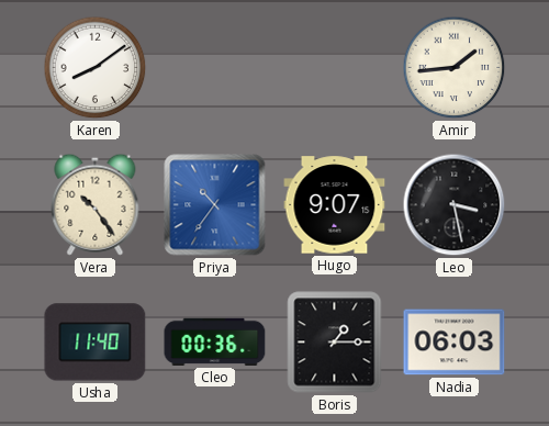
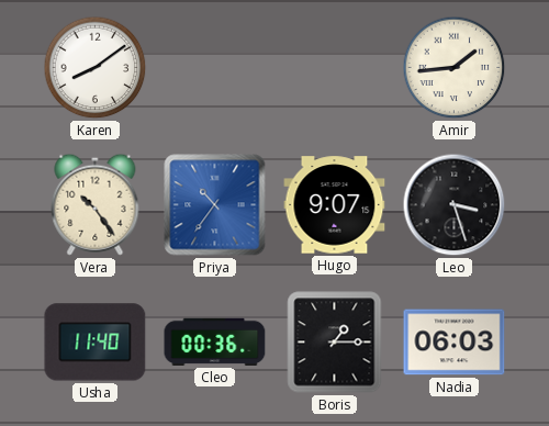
Leo: 3:28 -> 3:27 (455, 205)
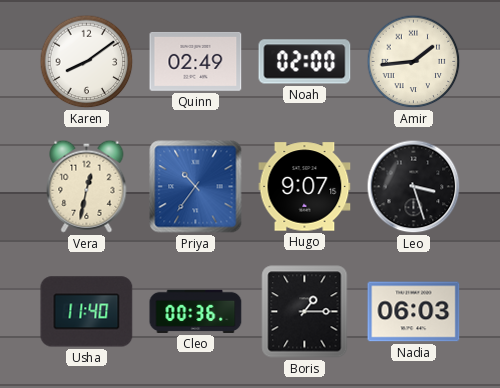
Quinn: none -> 02:49 (196, 61)
Noah: none -> 02:00 (305, 62)
Vera: 10:24 -> 12:32 (87, 186)
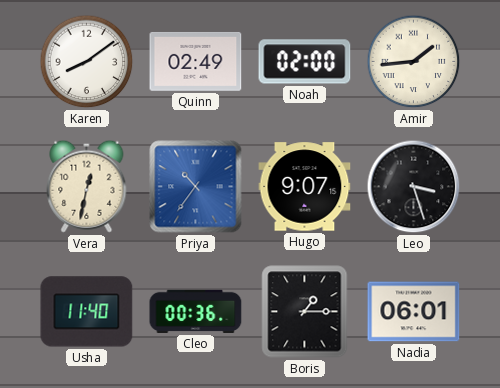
Nadia: 06:03 -> 06:01 (414, 312)
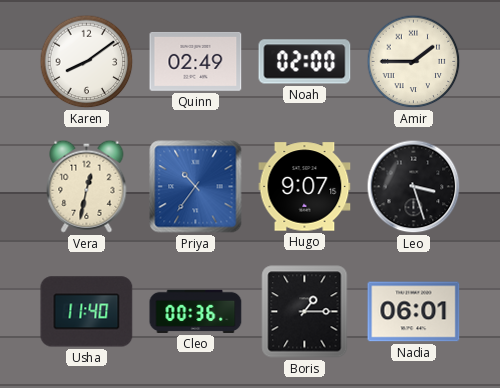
Amir: 1:44 -> 1:45 (414, 62)
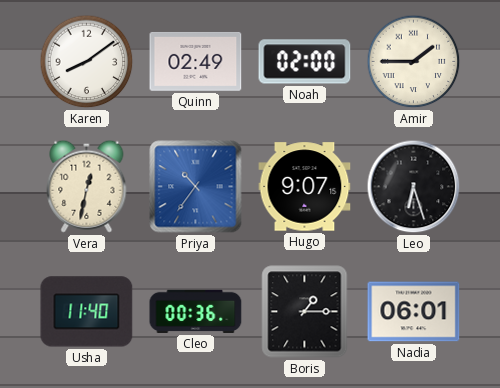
Leo: 3:27 -> 6:27 (414, 187)
